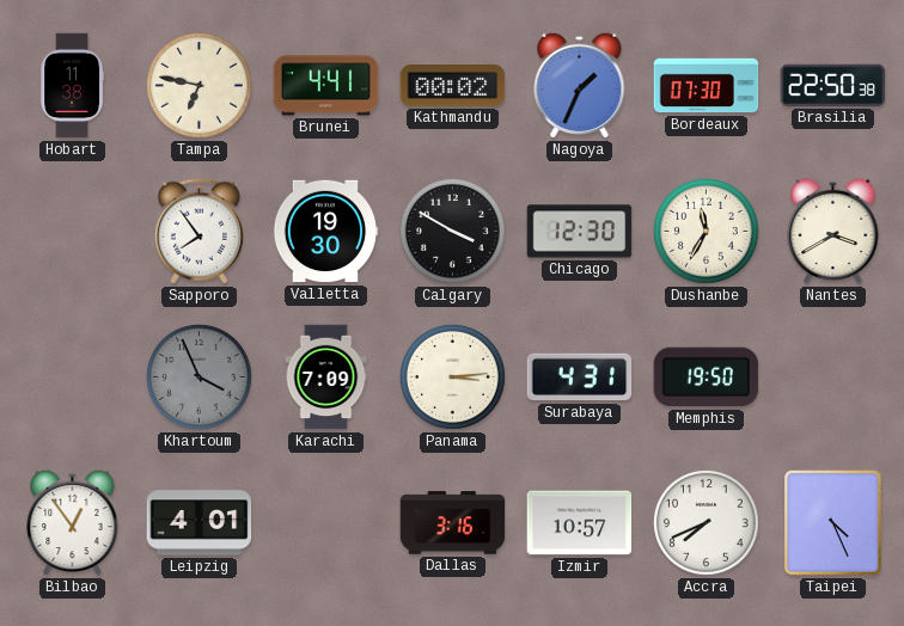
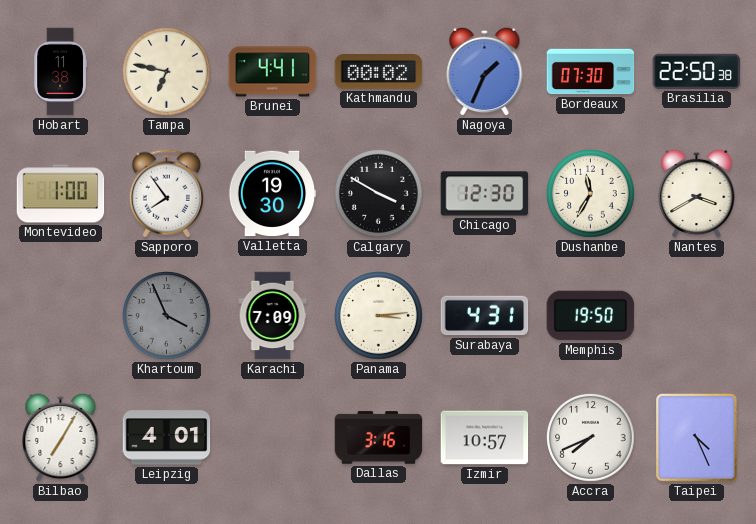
Montevideo: none -> 1:00 (61, 194)
Bilbao: 12:54 -> 7:05 (61, 437)
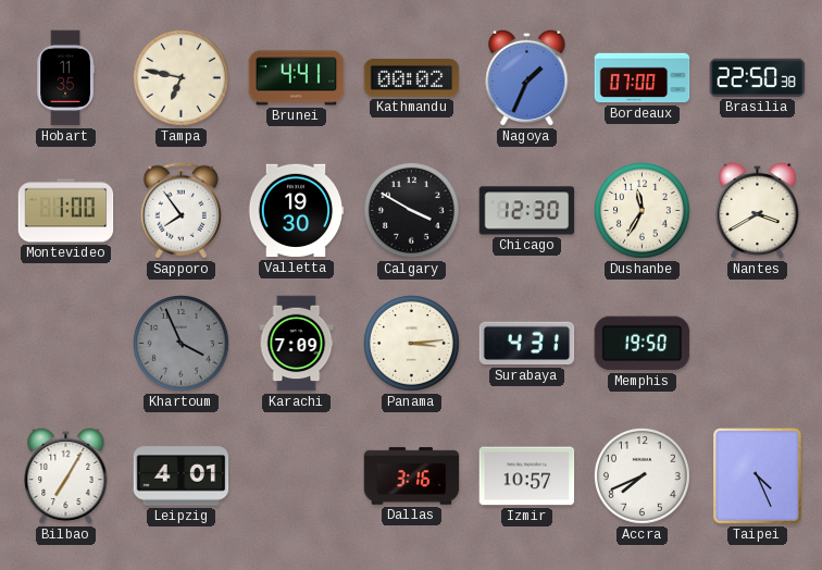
Hobart: 11:38 -> 11:35 (65, 78)
Bordeaux: 07:30 -> 07:00 (643, 78)
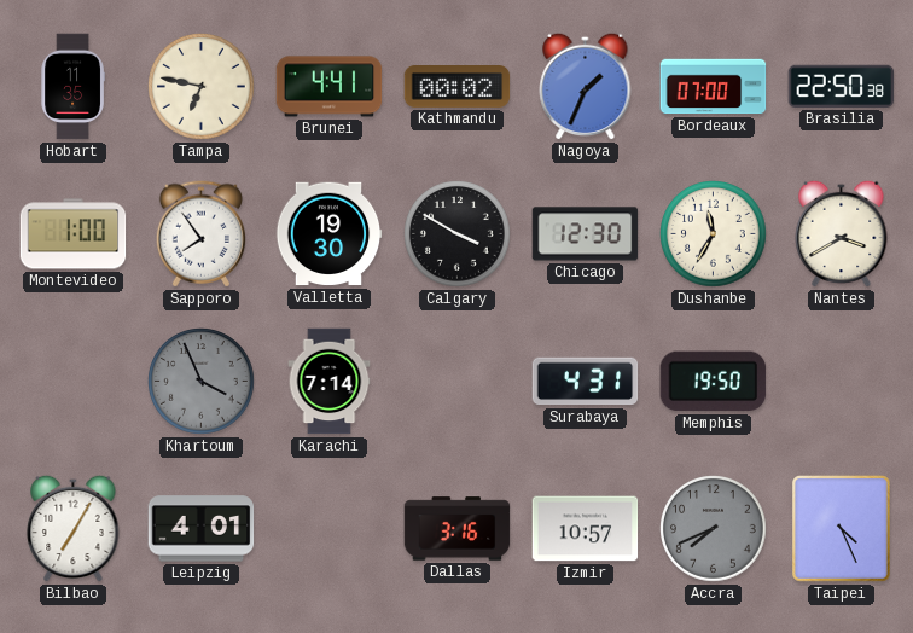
Karachi: 7:09 -> 7:14 (330, 382)
Panama: 3:14 -> none (412, 344)
Accra dial: white -> grey (714, 529)
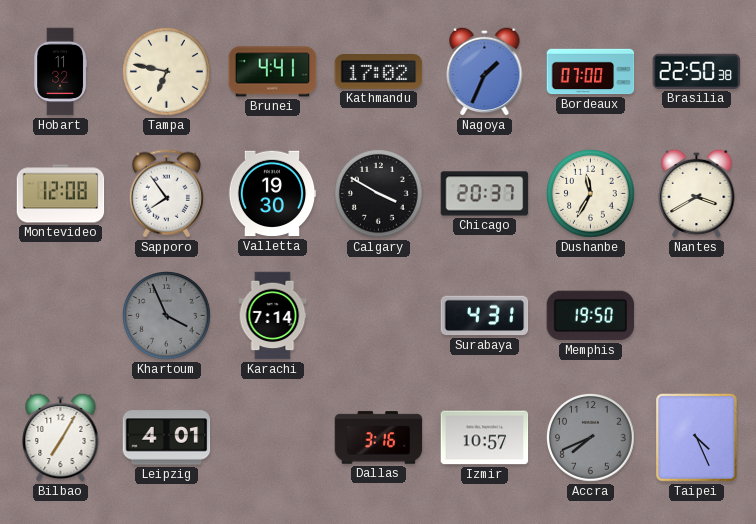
Hobart: 11:35 -> 11:32 (60, 72)
Kathmandu: 00:02 -> 17:02 (379, 72)
Montevideo: 1:00 -> 12:08 (61, 194)
Chicago: 12:30 -> 20:37 (485, 194)
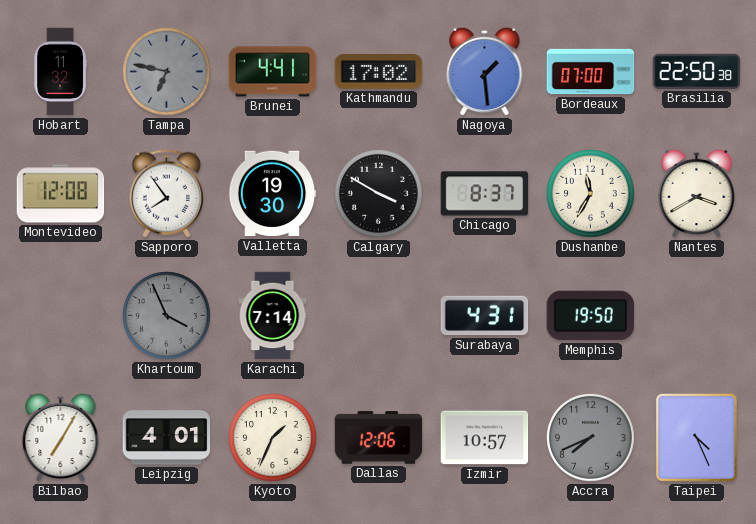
Tampa dial: cream -> grey (167, 72)
Nagoya: 1:34 -> 1:29 (485, 71)
Chicago: 20:37 -> 8:37 (485, 194)
Kyoto: none -> 1:34 (273, 438)
Dallas: 3:16 -> 12:06 (379, 438)
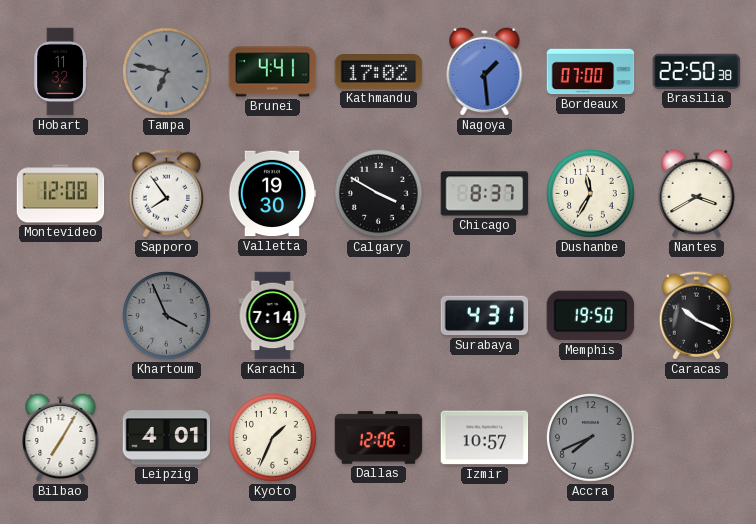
Caracas: none -> 10:19 (696, 316)
Taipei: 4:26 -> none (697, 438)
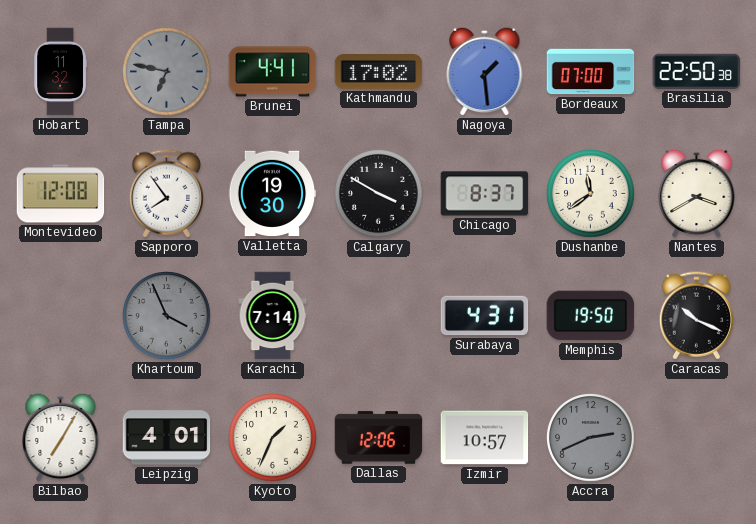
Dushanbe: 11:35 -> 11:39 (591, 194)
Accra: 7:41 -> 2:41 (591, 438)
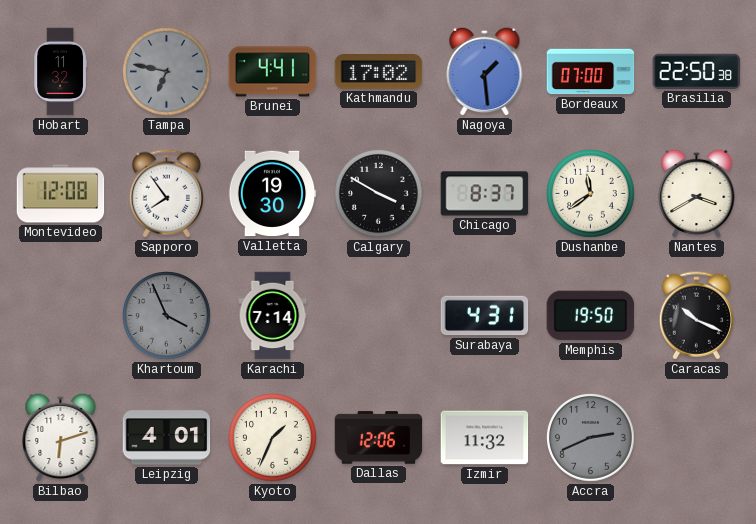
Bilbao: 7:05 -> 6:12 (61, 437)
Izmir: 10:57 -> 11:32 (485, 438)
